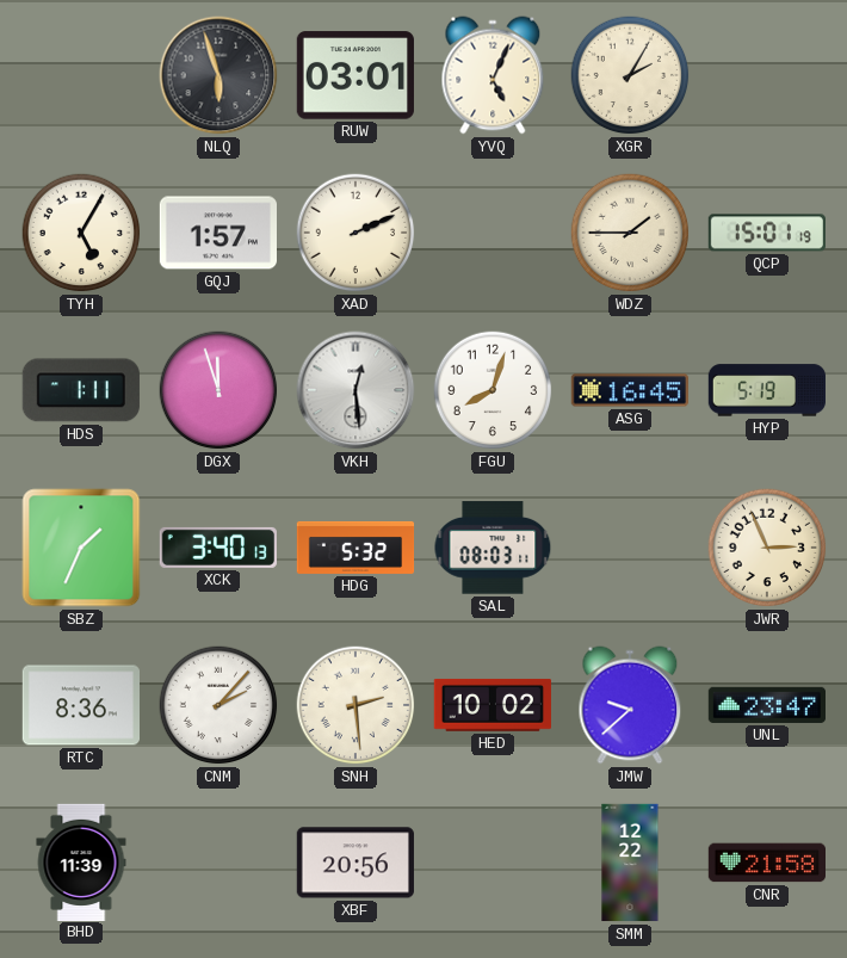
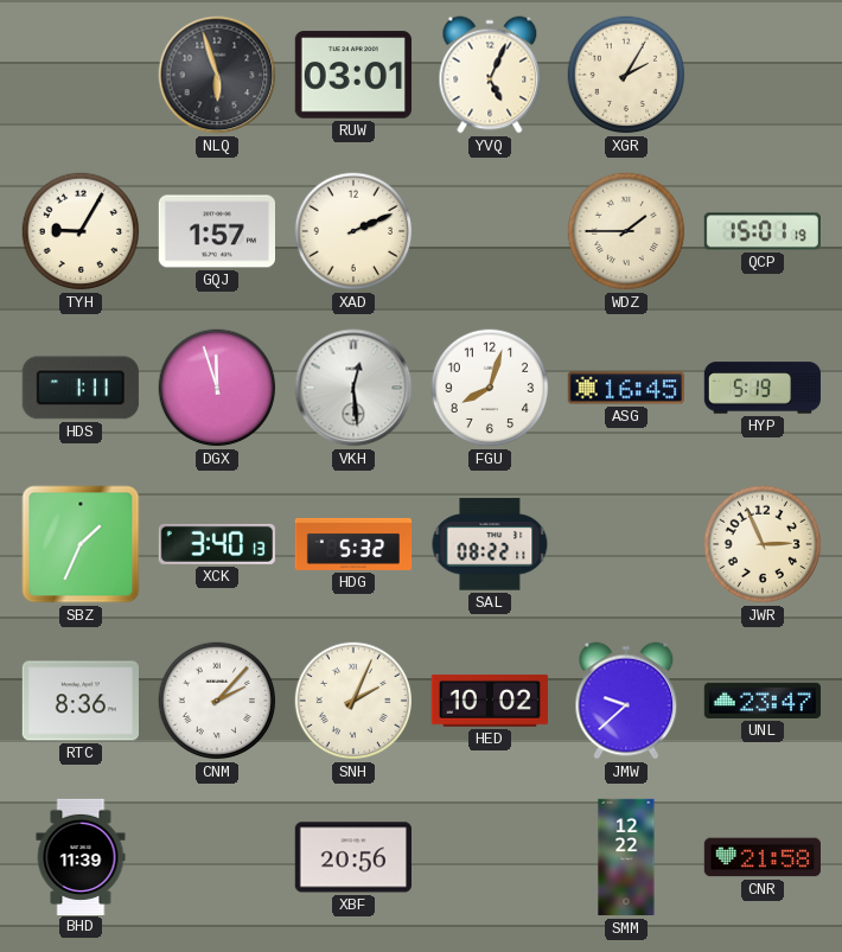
TYH: 5:05 -> 9:05 (81, 231)
SAL: 08:03 -> 08:22 (490, 544)
SNH: 2:29 -> 2:04 (353, 701)
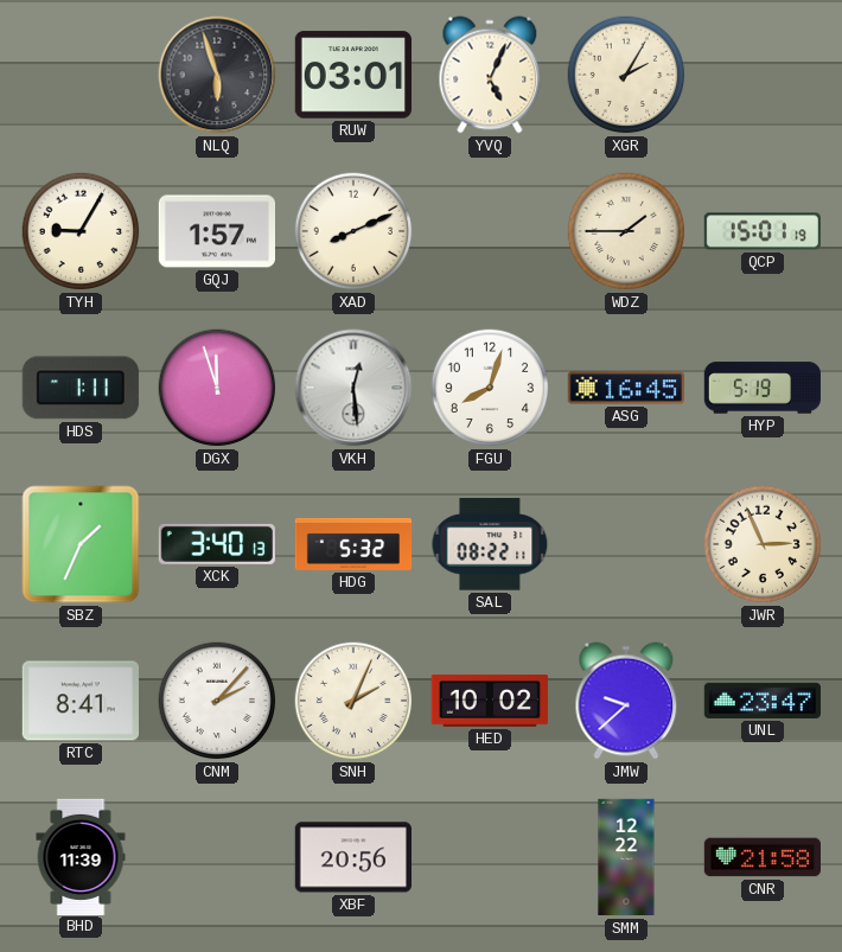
XAD: 2:11 -> 8:11 (353, 231)
RTC: 8:36 -> 8:41 (79, 701)
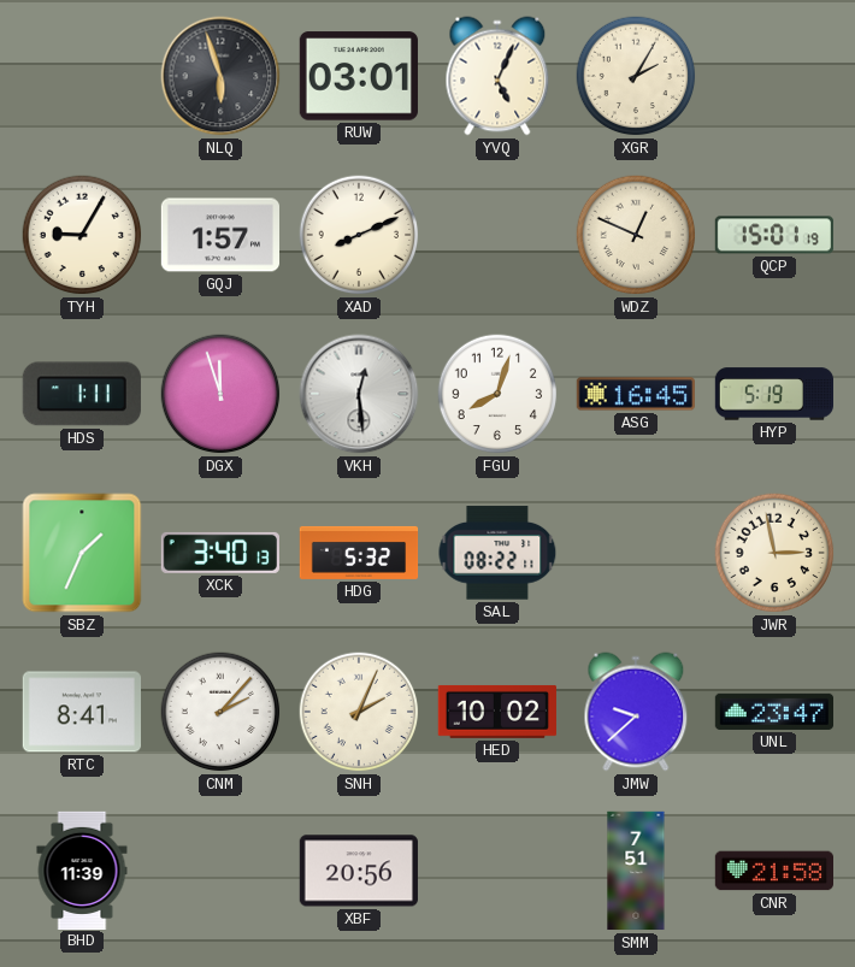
WDZ: 1:45 -> 12:49 (636, 235)
JWR: 2:56 -> 2:58 (774, 553)
SMM: 12:22 -> 7:51 (636, 871)
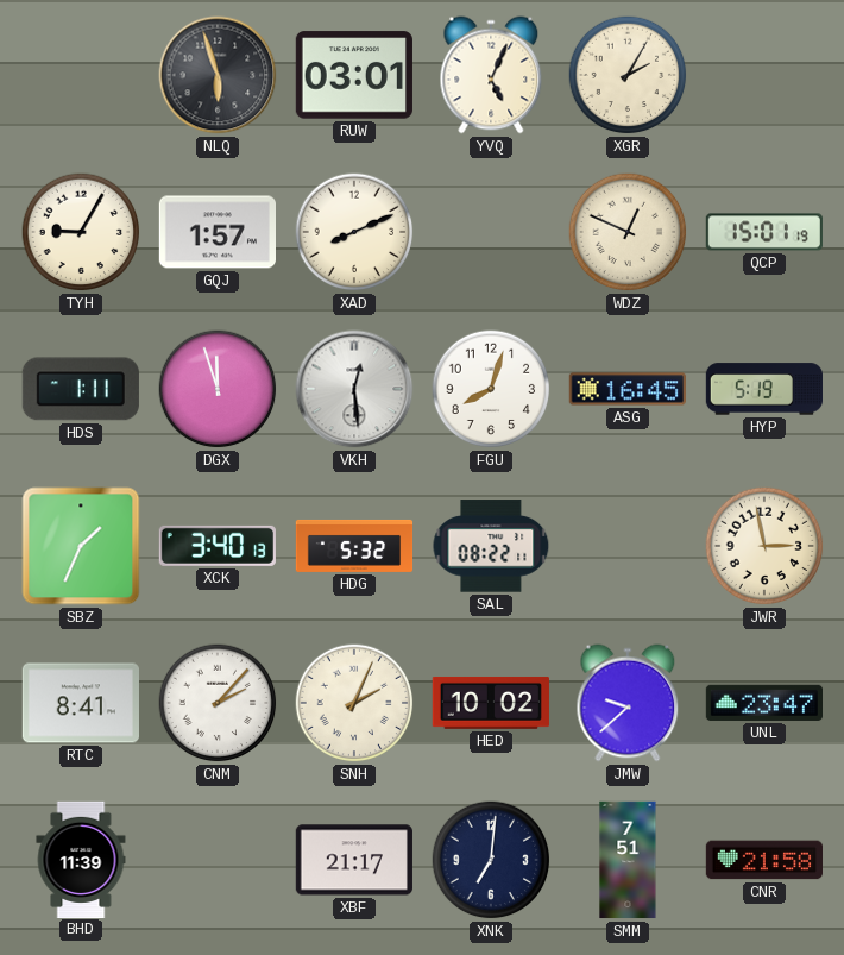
XBF: 20:56 -> 21:17 (354, 860)
XNK: none -> 7:01 (491, 860)
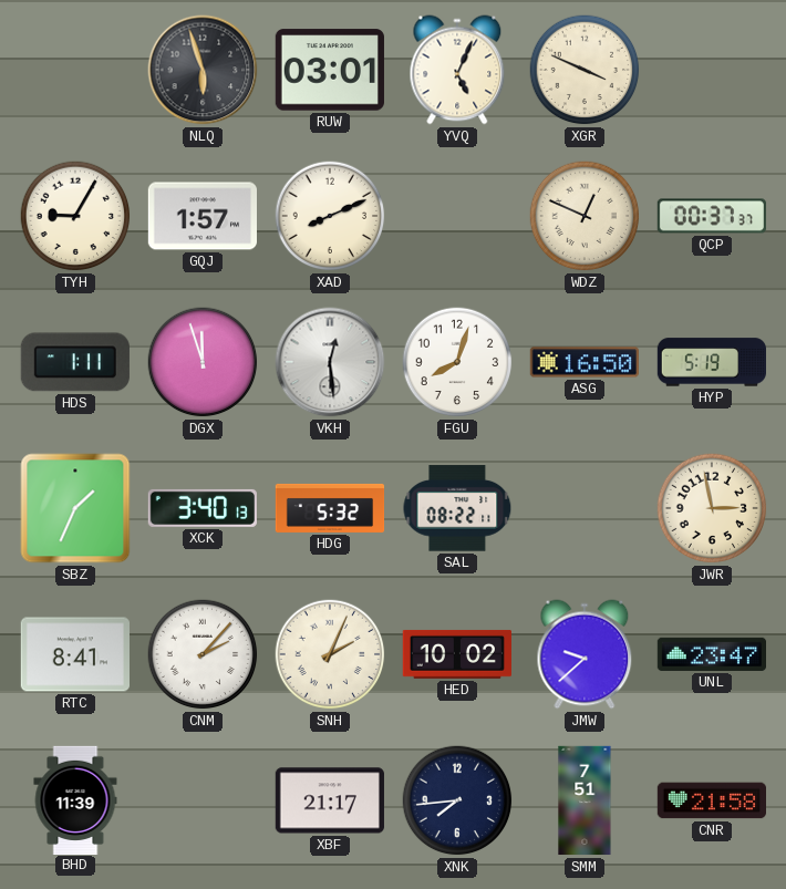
XGR: 2:05 -> 3:49 (585, 70)
QCP: 15:01 -> 00:37 (711, 216)
ASG: 16:45 -> 16:50 (585, 362)
XNK: 7:01 -> 7:44 (457, 800)
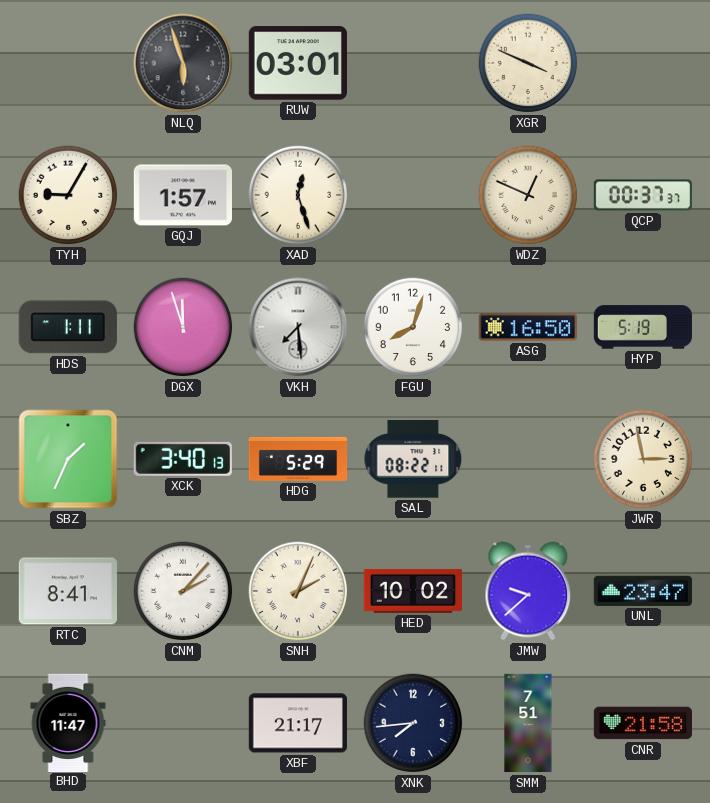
YVQ: 5:04 -> none (457, 70)
XAD: 8:11 -> 12:27 (298, 195)
VKH: 12:29 -> 7:29 (298, 327)
HDG: 5:32 -> 5:29 (298, 459)
BHD: 11:39 -> 11:47 (68, 722)
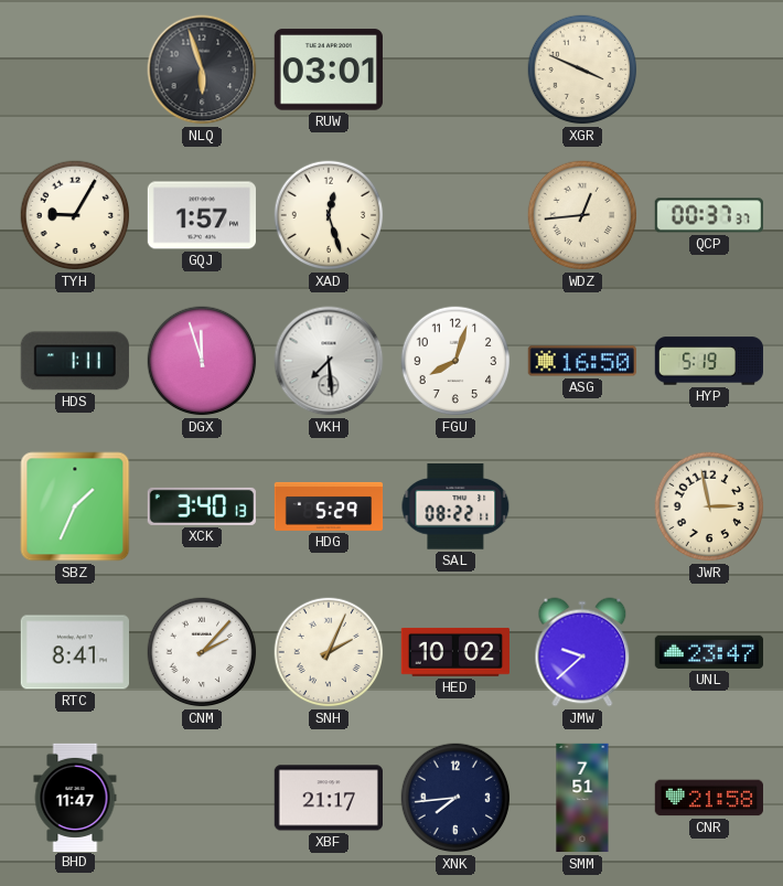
WDZ: 12:49 -> 12:44 (582, 215)
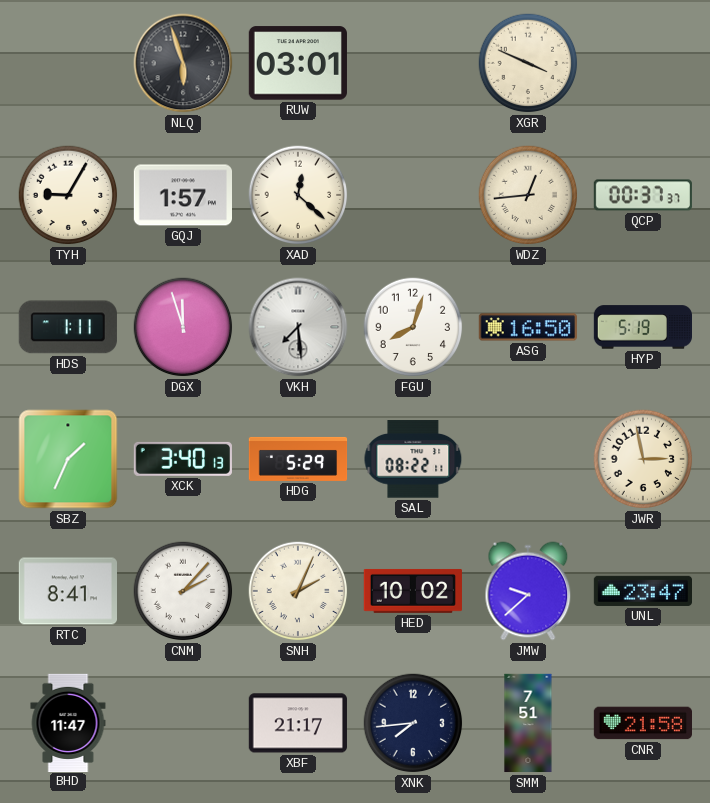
XAD: 12:27 -> 12:22 (298, 195)
